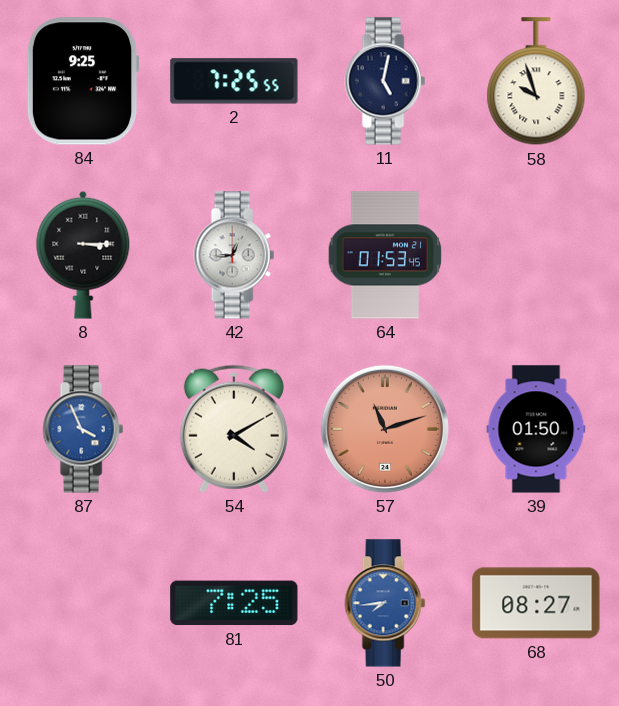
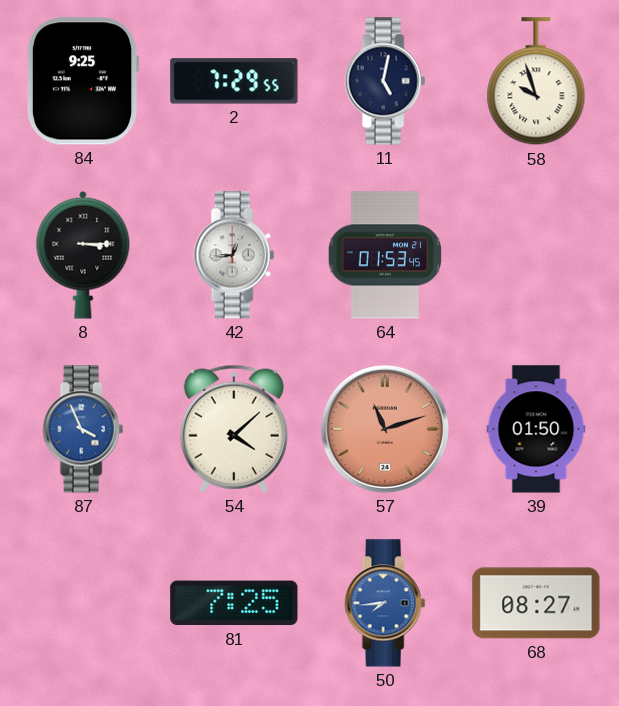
2: 7:25 -> 7:29 (234, 81)
54: 4:10 -> 4:08 (234, 429)
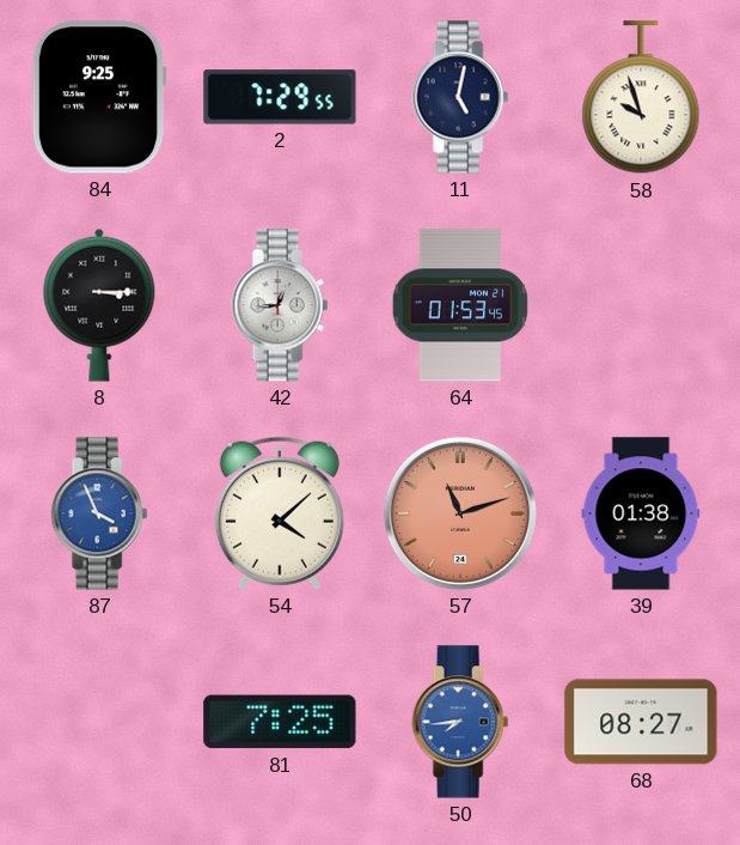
39: 01:50 -> 01:38 (641, 513)
